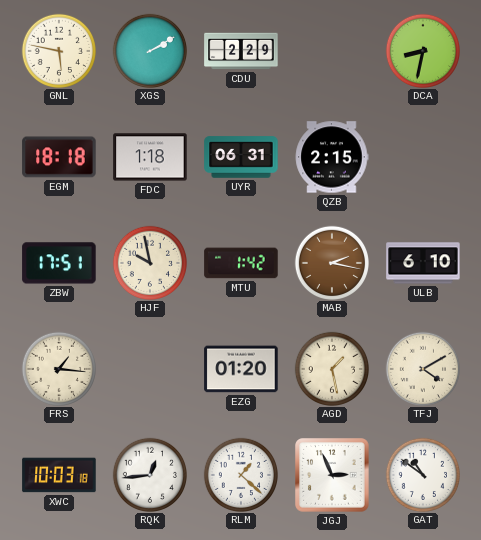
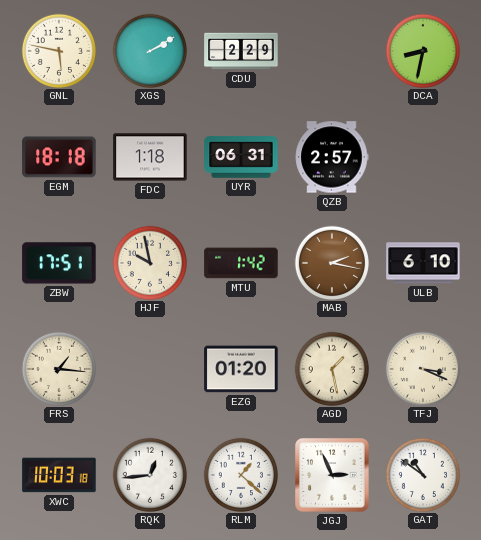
QZB: 2:15 -> 2:57 (332, 157)
TFJ: 4:10 -> 3:19 (422, 368)
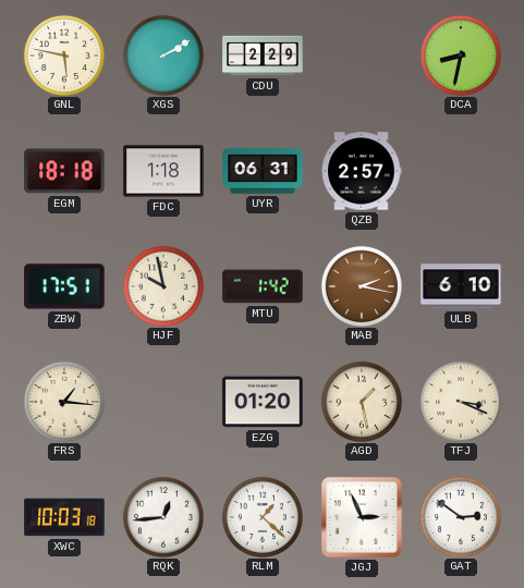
GAT: 10:51 -> 2:51 (460, 516)
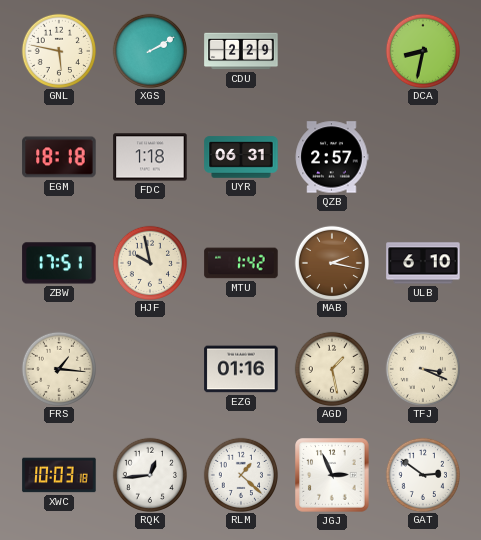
EZG: 01:20 -> 01:16 (241, 369)
